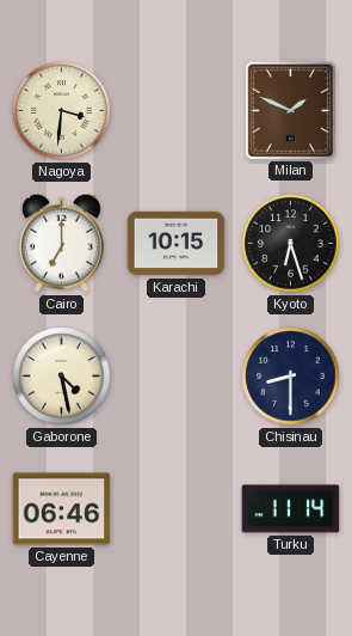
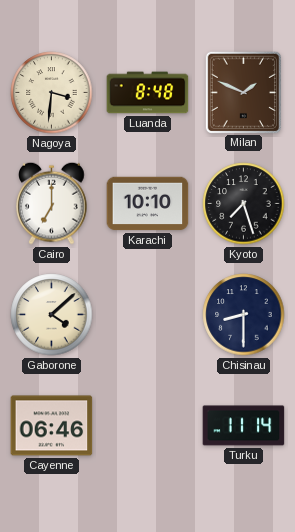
Luanda: none -> 8:48 (148, 93)
Karachi: 10:15 -> 10:10 (148, 204)
Kyoto: 6:27 -> 7:27 (244, 204)
Gaborone: 4:28 -> 4:08 (52, 315)
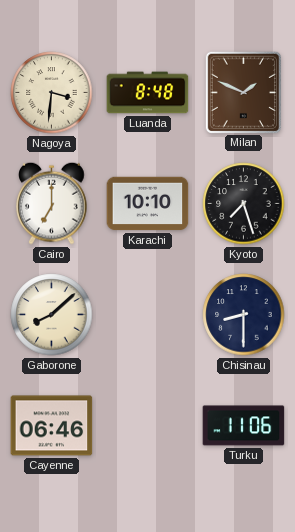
Gaborone: 4:08 -> 8:08 (52, 315)
Turku: 11:14 -> 11:06 (244, 426)
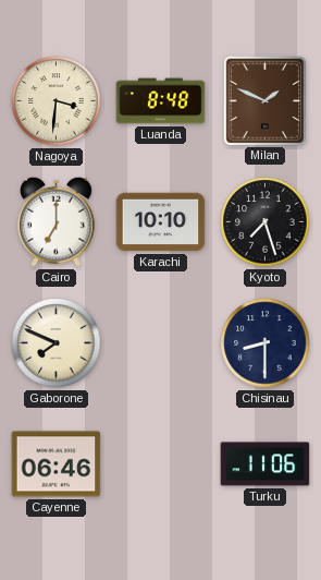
Gaborone: 8:08 -> 7:49 (57, 343)
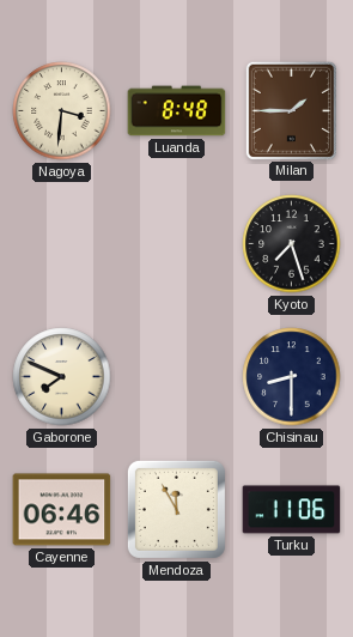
Milan: 1:49 -> 1:45 (291, 110)
Cairo: 7:00 -> none (57, 221)
Karachi: 10:10 -> none (161, 222)
Mendoza: none -> 11:55 (176, 509)
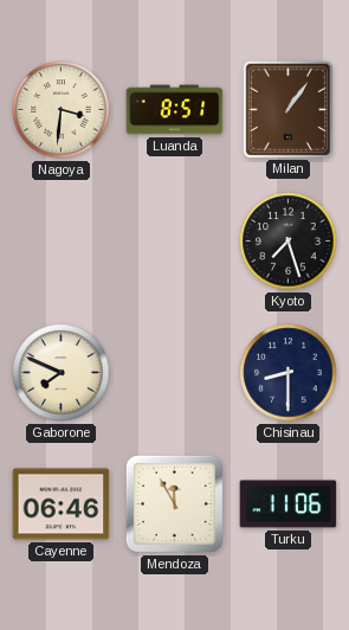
Luanda: 8:48 -> 8:51 (175, 110)
Milan: 1:45 -> 1:06 (287, 109)
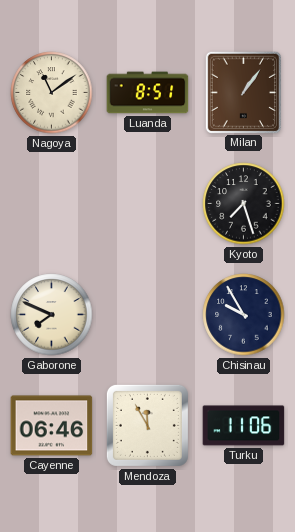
Nagoya: 3:31 -> 11:09 (52, 93)
Chisinau: 8:30 -> 9:55 (244, 315)
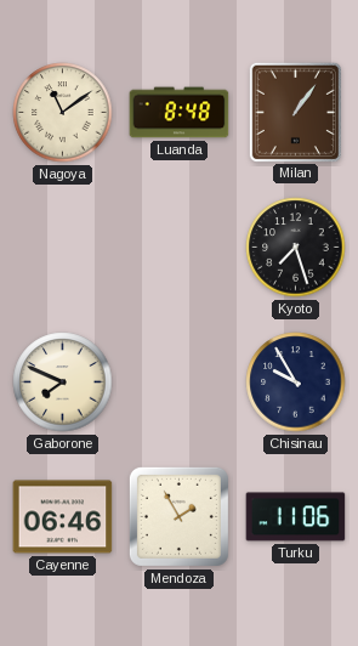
Luanda: 8:51 -> 8:48 (180, 113)
Mendoza: 11:55 -> 1:55 (178, 516)
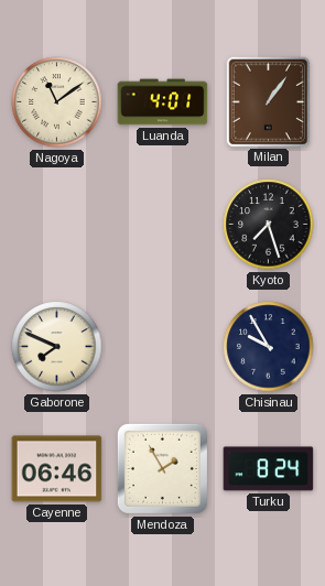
Luanda: 8:48 -> 4:01 (163, 102)
Turku: 11:06 -> 8:24 (269, 469)
